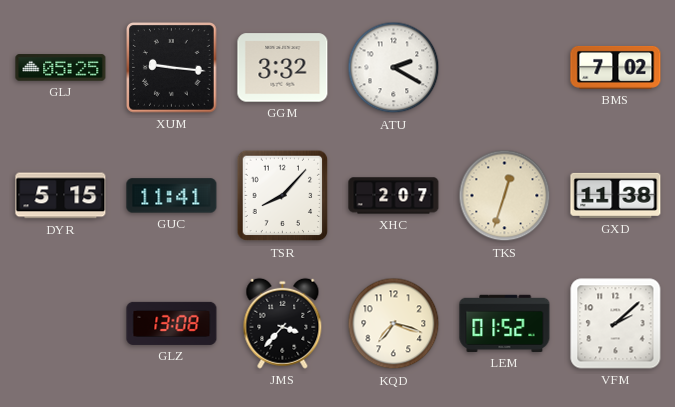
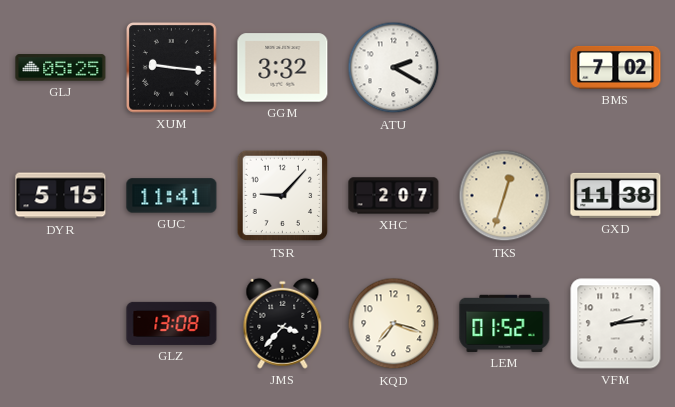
TSR: 8:07 -> 9:07 (283, 196)
VFM: 2:08 -> 2:14 (616, 324)
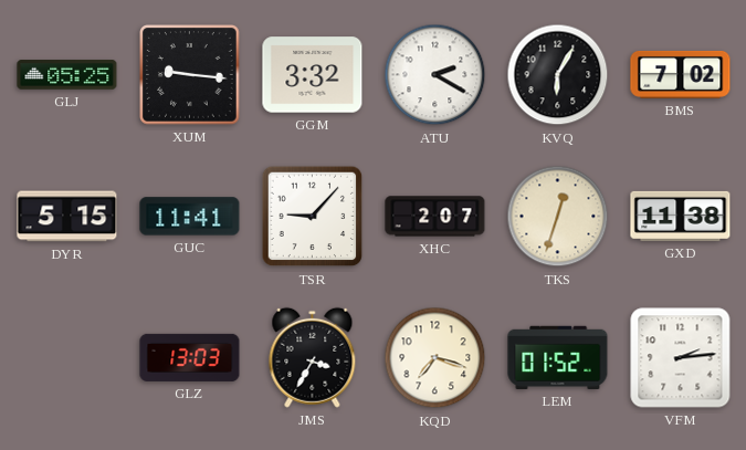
KVQ: none -> 6:05 (558, 75)
GLZ: 13:08 -> 13:03 (190, 357)
JMS: 3:37 -> 3:35 (313, 357)
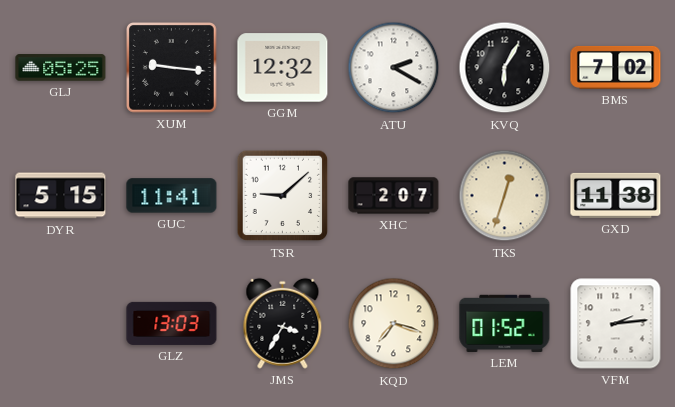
GGM: 3:32 -> 12:32 (283, 68)
TSR: 9:07 -> 9:08 (283, 196)
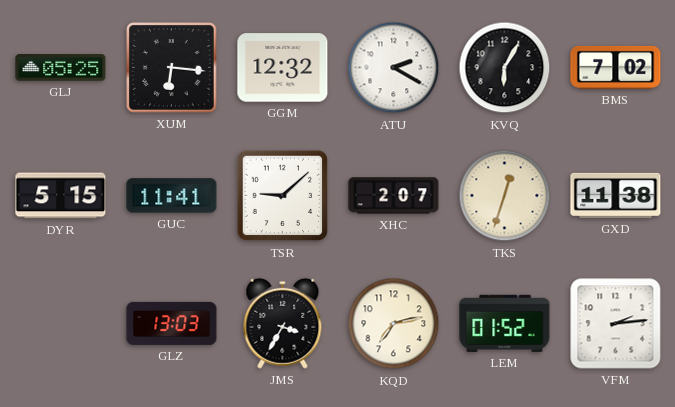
XUM: 9:16 -> 6:16 (172, 68)
KQD: 7:18 -> 7:13 (394, 324)
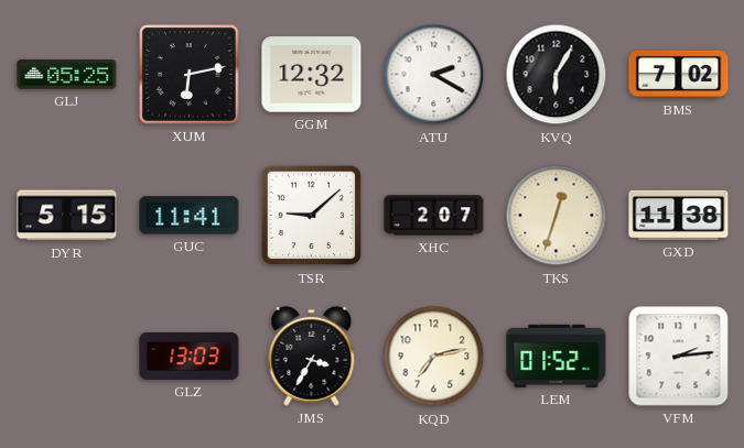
XUM: 6:16 -> 6:13 (190, 75)
